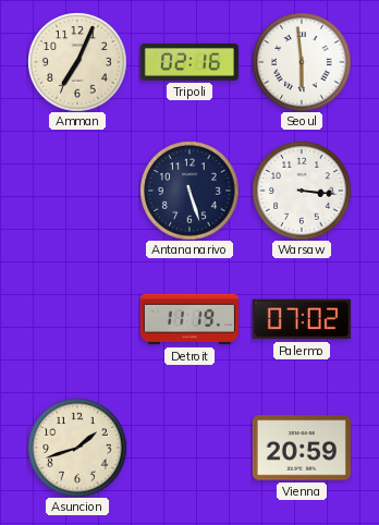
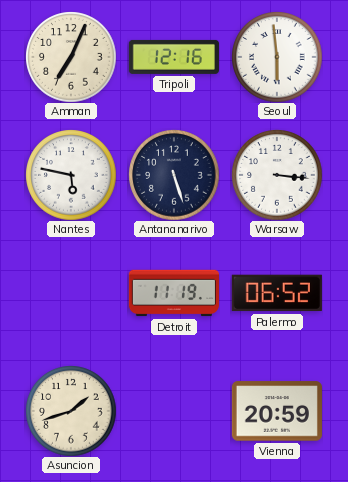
Tripoli: 02:16 -> 12:16 (174, 57)
Nantes: none -> 5:47 (71, 175)
Palermo: 07:02 -> 06:52 (277, 293)
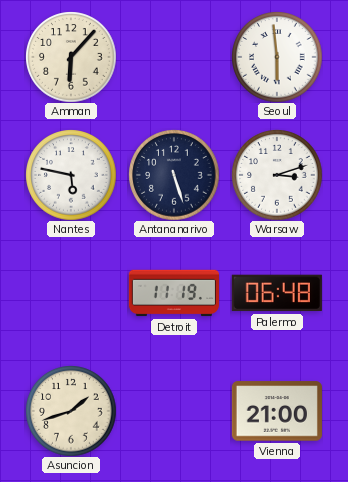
Amman: 7:04 -> 6:07 (71, 57)
Tripoli: 12:16 -> none (174, 57)
Warsaw: 3:16 -> 3:12 (277, 175)
Palermo: 06:52 -> 06:48 (277, 293)
Vienna: 20:59 -> 21:00 (277, 411)
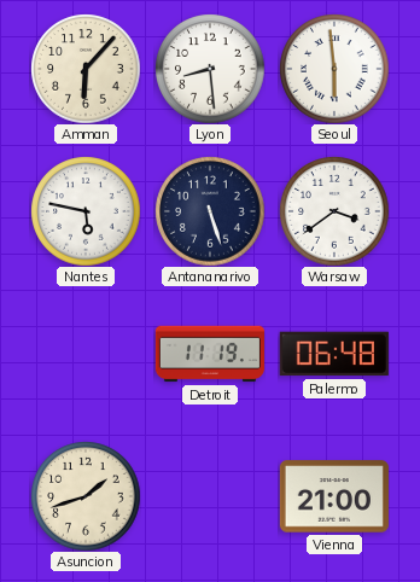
Lyon: none -> 8:29 (210, 69)
Warsaw: 3:12 -> 3:39 (334, 211)
